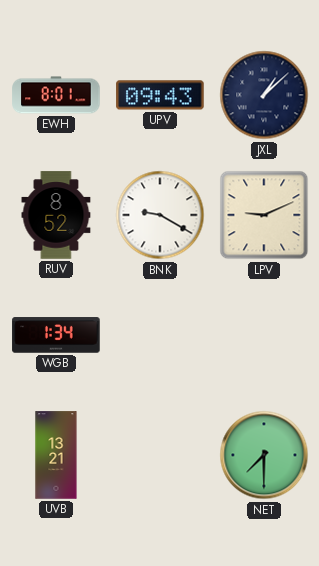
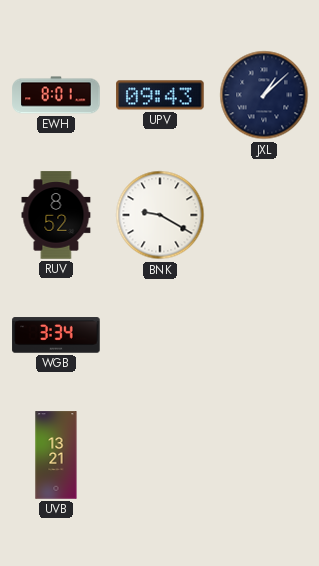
LPV: 9:11 -> none (264, 215)
WGB: 1:34 -> 3:34 (56, 335)
NET: 7:30 -> none (264, 455)
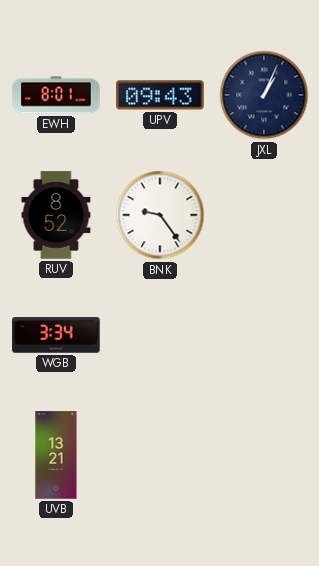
JXL: 1:08 -> 1:04 (264, 95)
BNK: 9:20 -> 9:24 (160, 215)
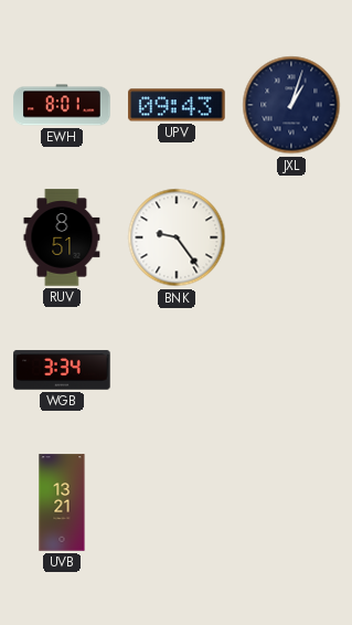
JXL: 1:04 -> 1:03 (291, 105)
RUV: 8:52 -> 8:51 (62, 237)
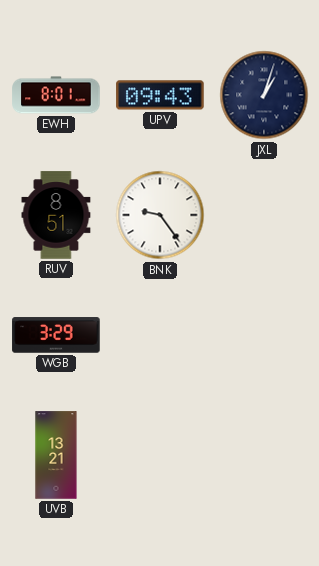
WGB: 3:34 -> 3:29 (56, 335)
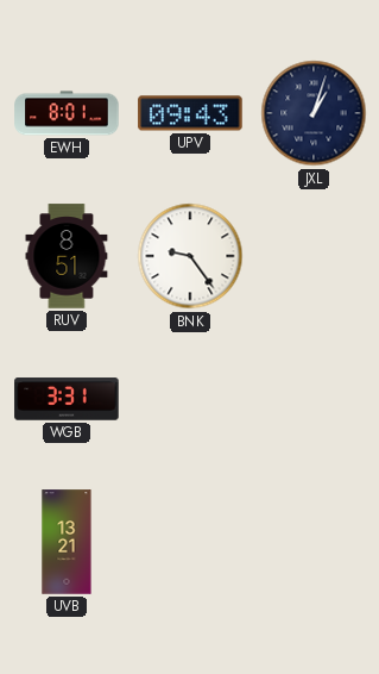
WGB: 3:29 -> 3:31 (67, 399)
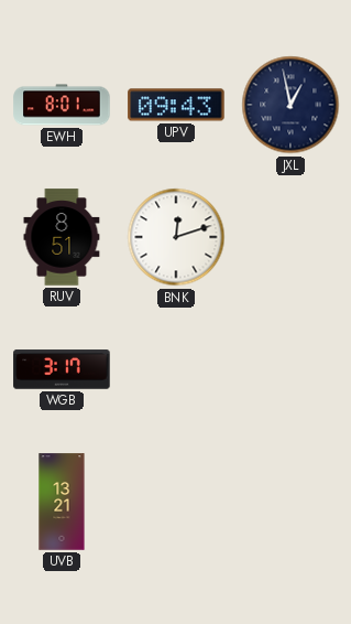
JXL: 1:03 -> 12:58 (290, 105)
BNK: 9:24 -> 12:12 (176, 237)
WGB: 3:31 -> 3:17 (62, 369)
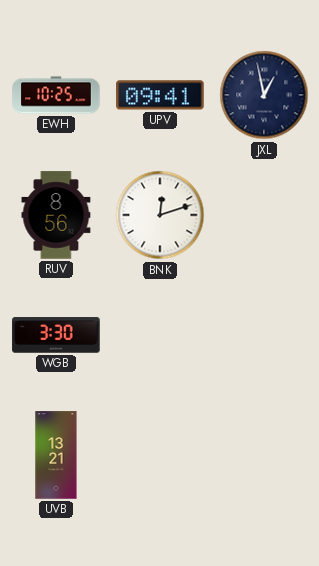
EWH: 8:01 -> 10:25 (56, 95)
UPV: 09:43 -> 09:41 (160, 95)
RUV: 8:51 -> 8:56 (56, 215)
WGB: 3:17 -> 3:30 (56, 335)
